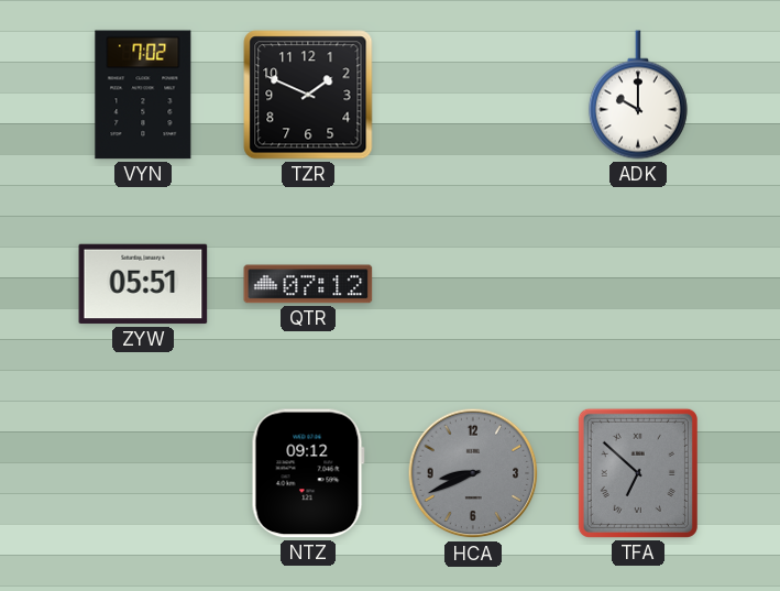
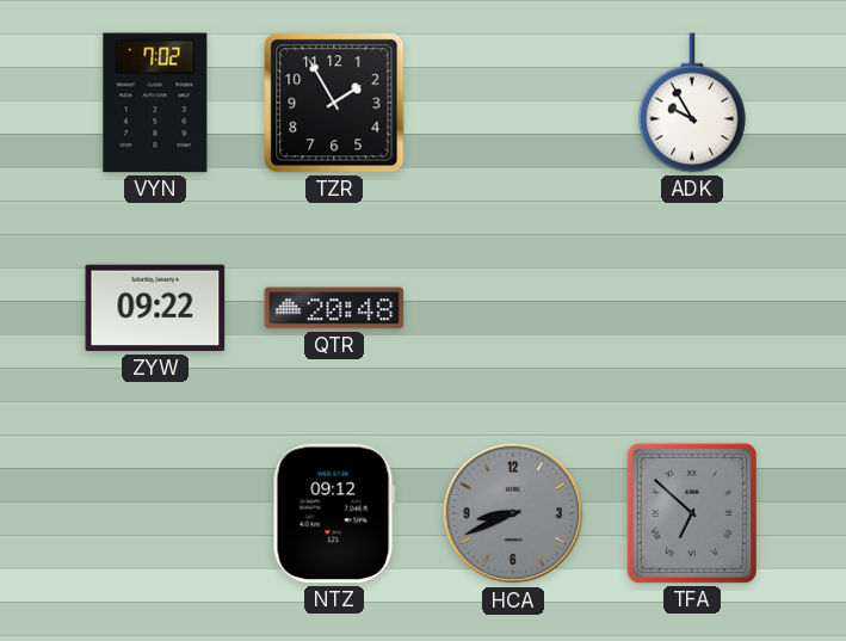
TZR: 1:49 -> 1:55 (334, 103)
ADK: 10:00 -> 9:55 (692, 103)
ZYW: 05:51 -> 09:22 (155, 308)
QTR: 07:12 -> 20:48 (334, 308)
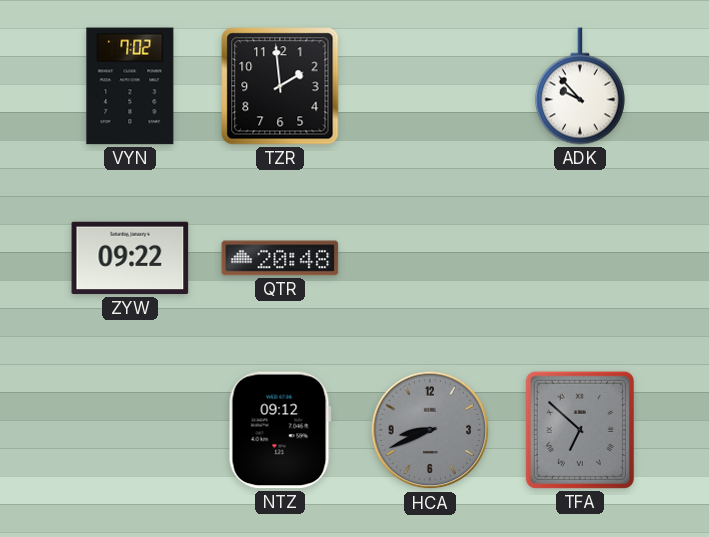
TZR: 1:55 -> 1:59 (280, 86)
ADK: 9:55 -> 9:53 (580, 86)
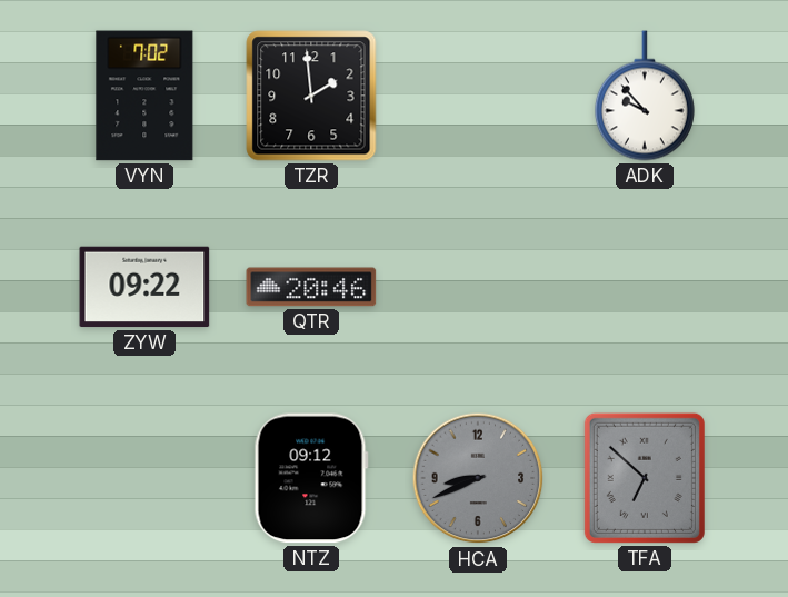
QTR: 20:48 -> 20:46 (311, 287)
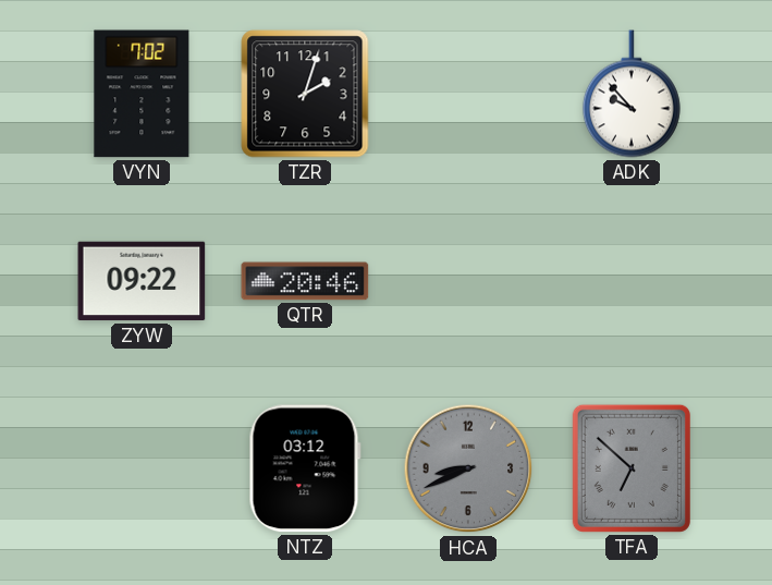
TZR: 1:59 -> 2:03 (305, 94)
NTZ: 09:12 -> 03:12 (305, 468)
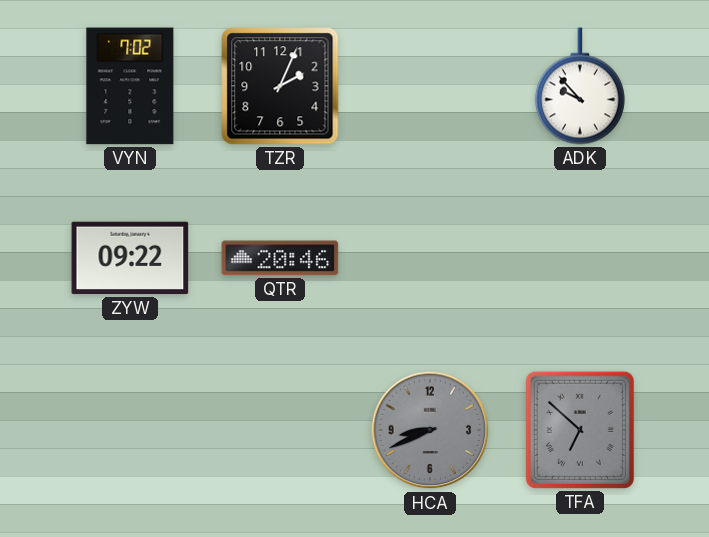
TZR: 2:03 -> 2:04 (280, 86)
NTZ: 03:12 -> none (305, 468)
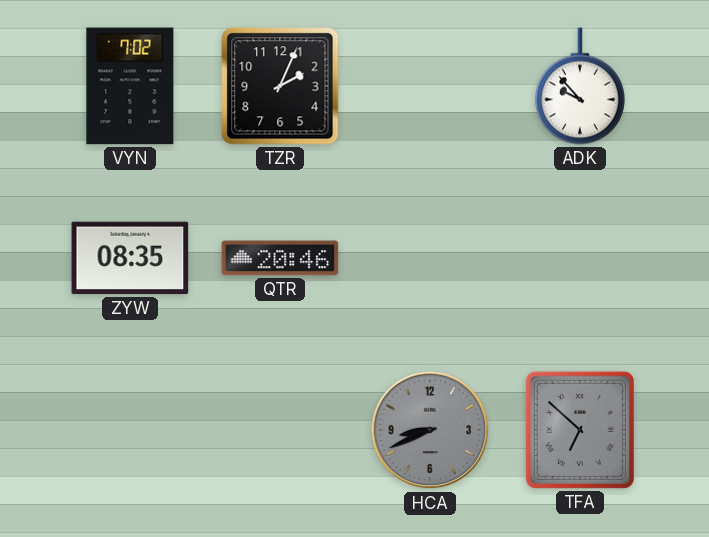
ZYW: 09:22 -> 08:35 (130, 258)
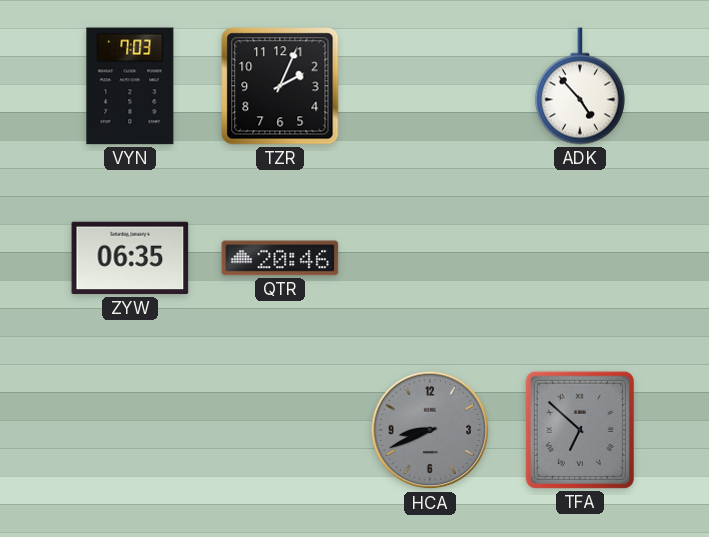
VYN: 7:02 -> 7:03 (130, 86)
ADK: 9:53 -> 4:53 (580, 86)
ZYW: 08:35 -> 06:35 (130, 258)
